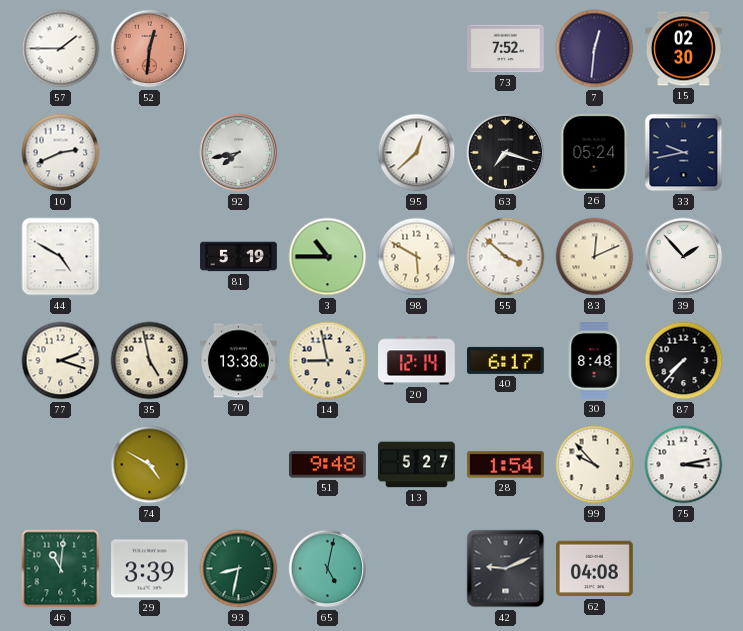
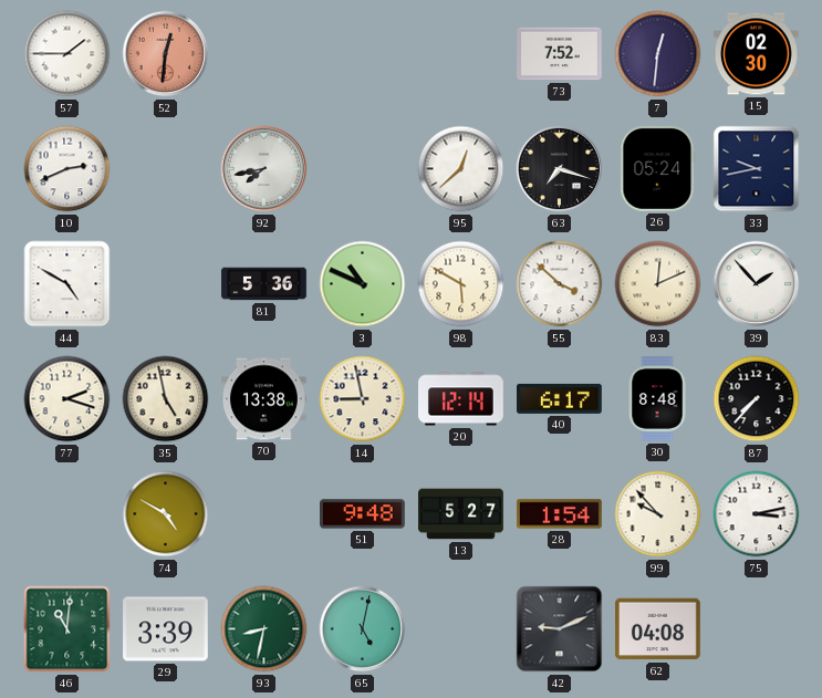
81: 5:19 -> 5:36 (264, 284)
3: 10:45 -> 10:49 (363, 284)
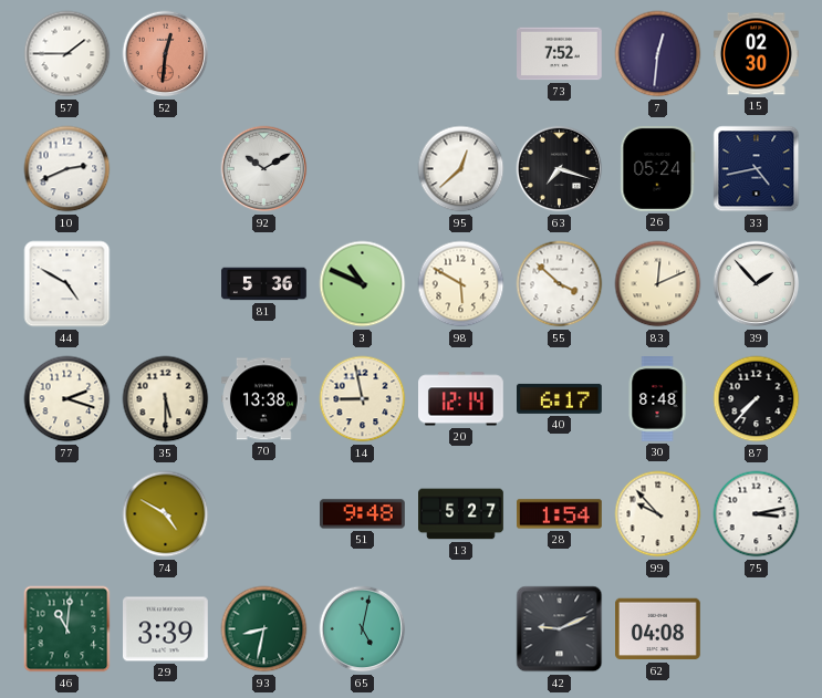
92: 7:43 -> 10:10 (264, 169)
33: 9:43 -> 4:43 (757, 169)
35: 4:58 -> 5:30 (166, 399)
